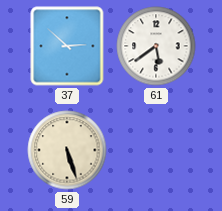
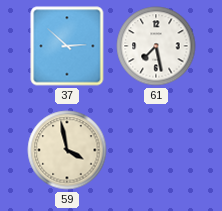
61: 5:39 -> 7:28 (156, 46)
59: 5:27 -> 3:58 (67, 150)
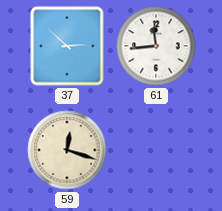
61: 7:28 -> 11:44 (156, 46)
59: 3:58 -> 12:18 (67, 150)
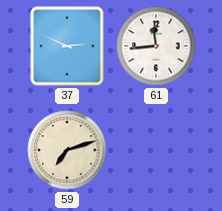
37: 2:52 -> 2:49 (67, 46)
59: 12:18 -> 7:12 (67, 150)
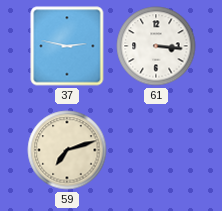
37: 2:49 -> 2:47 (67, 46)
61: 11:44 -> 3:16 (156, 46)
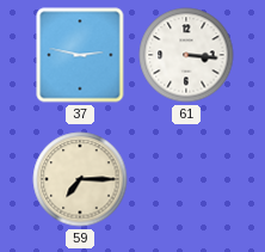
59: 7:12 -> 7:15 (80, 179)
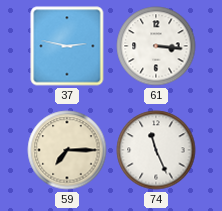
74: none -> 11:26 (156, 150)
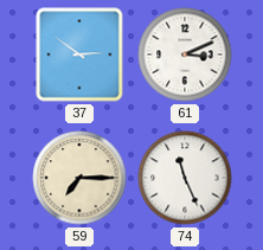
37: 2:47 -> 2:51 (79, 55)
61: 3:16 -> 3:11 (185, 55)
